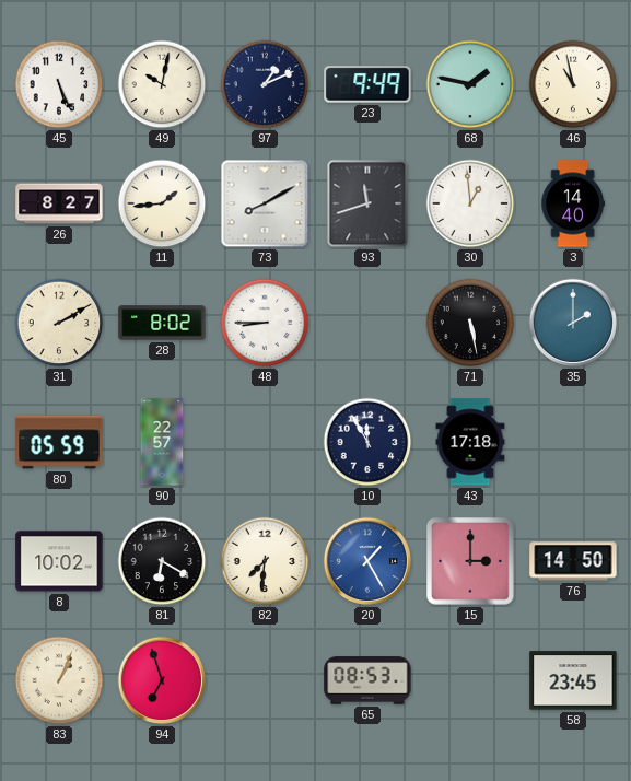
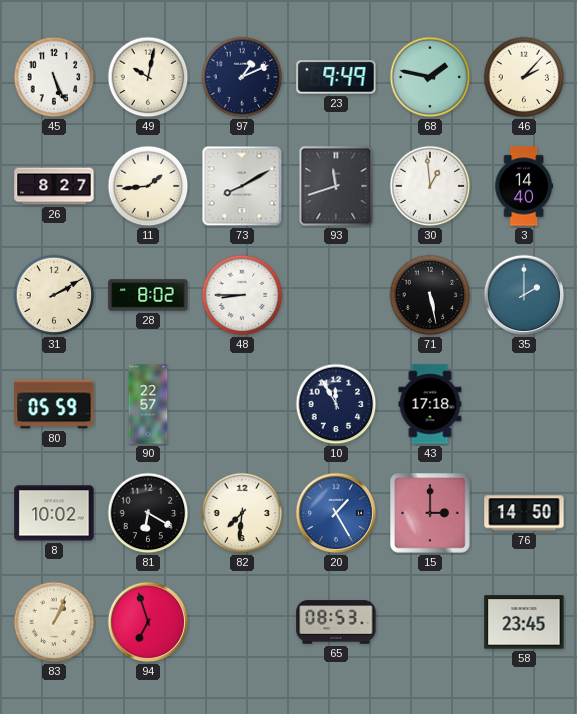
46: 10:58 -> 2:07 (524, 77)
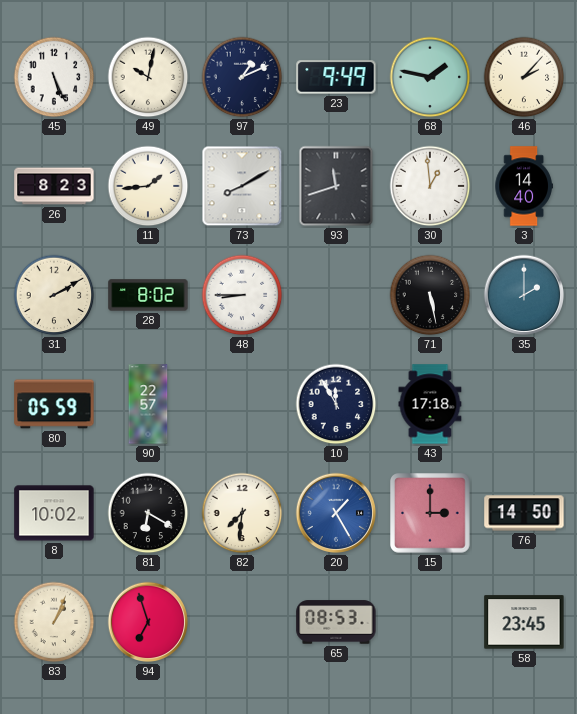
26: 8:27 -> 8:23 (54, 186)
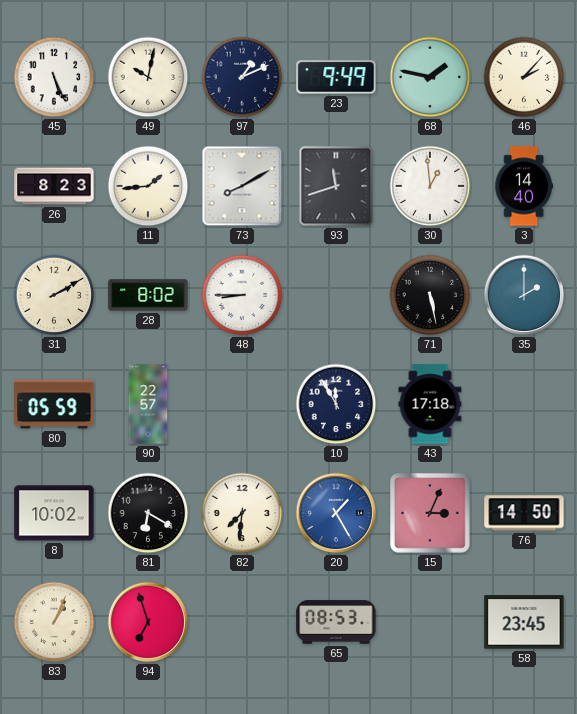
15: 3:00 -> 3:04 (430, 513)
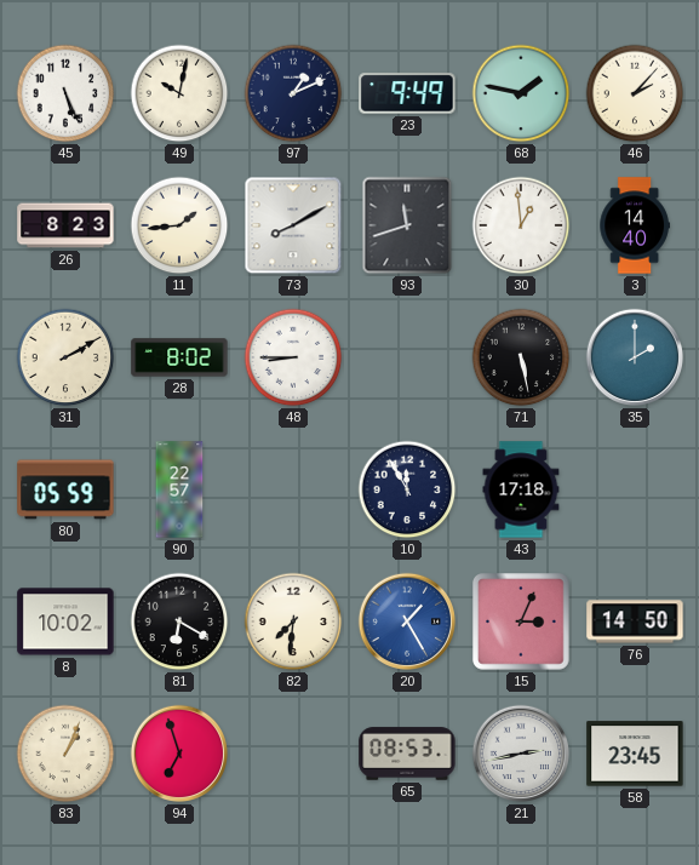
21: none -> 2:43 (521, 754)
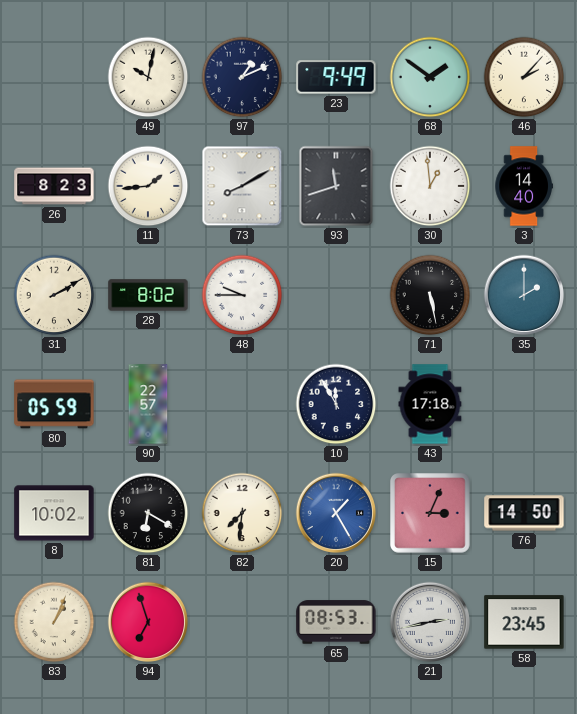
45: 5:26 -> none (65, 93)
68: 1:47 -> 1:51 (430, 77)
48: 8:45 -> 9:45 (242, 295)
